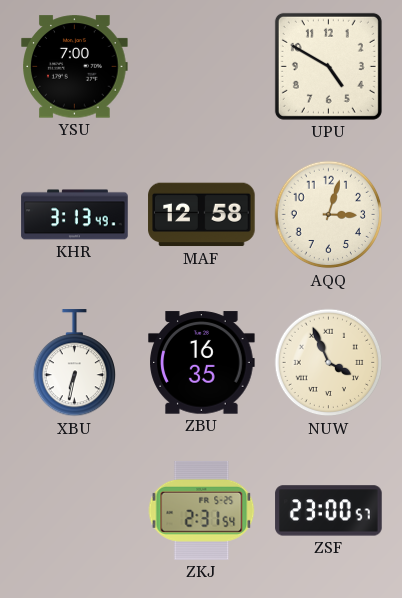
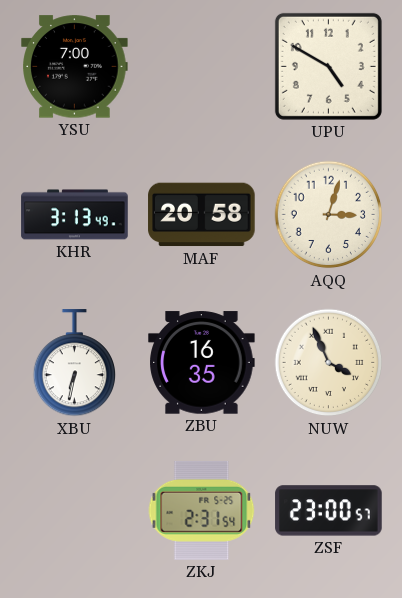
MAF: 12:58 -> 20:58 (202, 215)
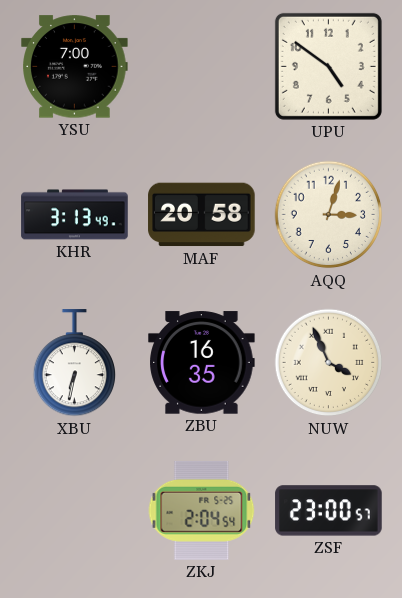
UPU: 4:50 -> 4:51 (328, 66)
ZKJ: 2:31 -> 2:04 (202, 510)
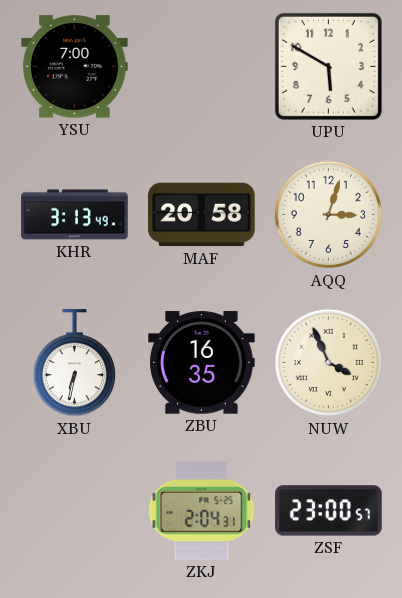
UPU: 4:51 -> 5:50 (328, 66)
ZKJ: 2:04:54 -> 2:04:31 (202, 510)
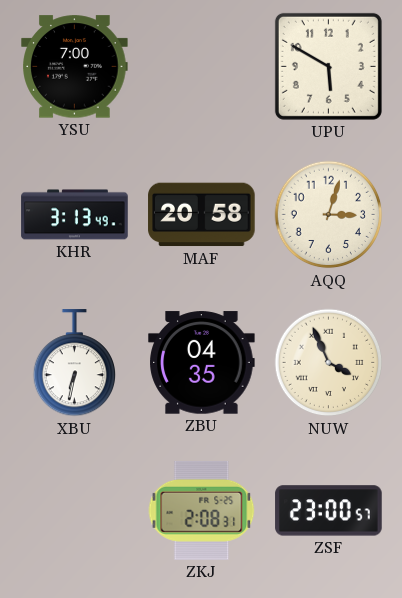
ZBU: 16:35 -> 04:35 (202, 363)
ZKJ: 2:04 -> 2:08 (202, 510)
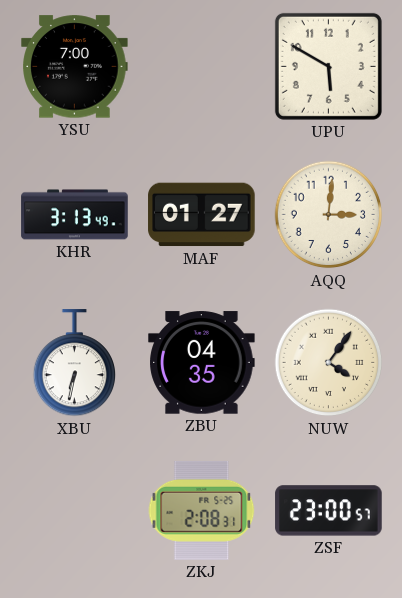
MAF: 20:58 -> 01:27 (202, 215)
AQQ: 3:03 -> 3:01 (329, 215)
NUW: 3:56 -> 4:06 (329, 363)
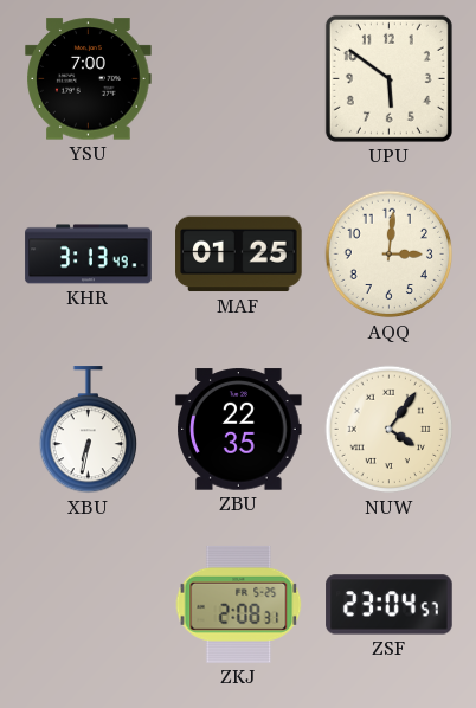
UPU: 5:50 -> 5:51 (388, 78)
MAF: 01:27 -> 01:25 (239, 255)
ZBU: 04:35 -> 22:35 (239, 430)
ZSF: 23:00 -> 23:04 (390, 605)
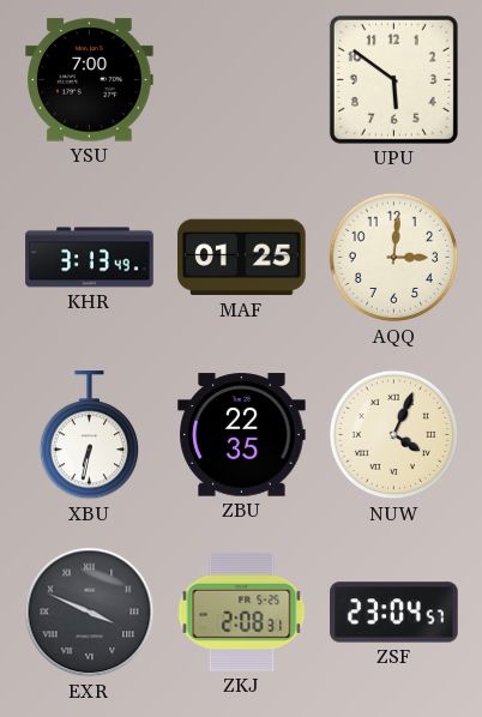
NUW: 4:06 -> 4:04 (394, 435)
EXR: none -> 3:49 (90, 613)
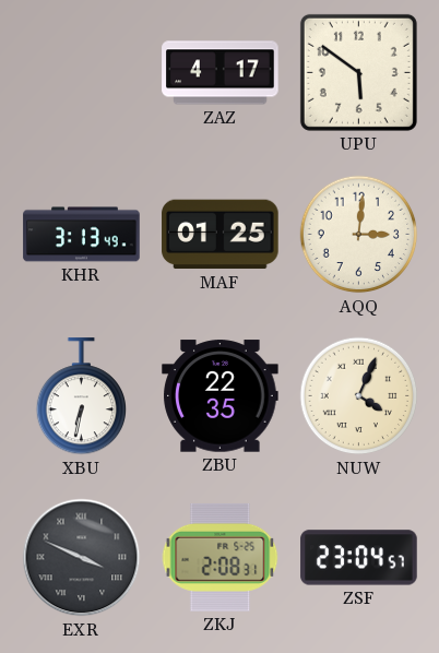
YSU: 7:00 -> none (90, 80)
ZAZ: none -> 4:17 (221, 73)
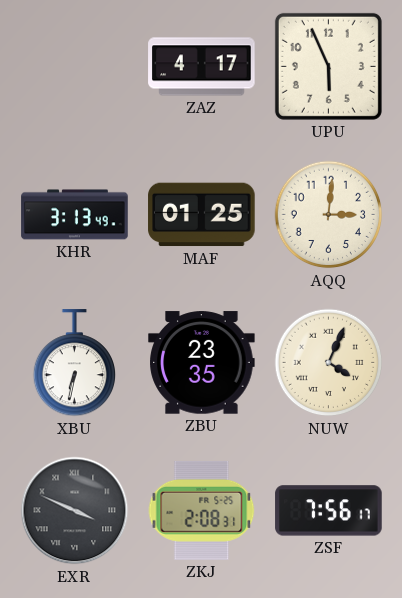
UPU: 5:51 -> 5:56 (328, 66)
ZBU: 22:35 -> 23:35 (202, 363)
ZSF: 23:04 -> 7:56 (329, 511)
